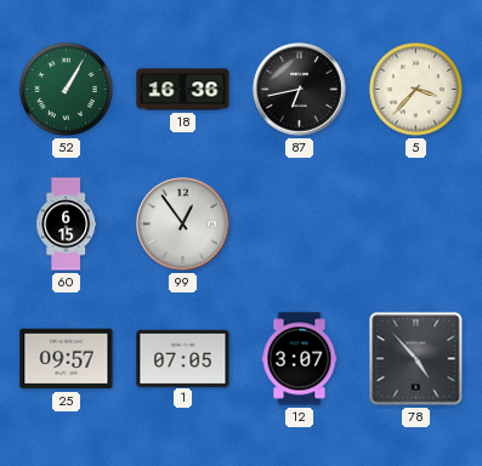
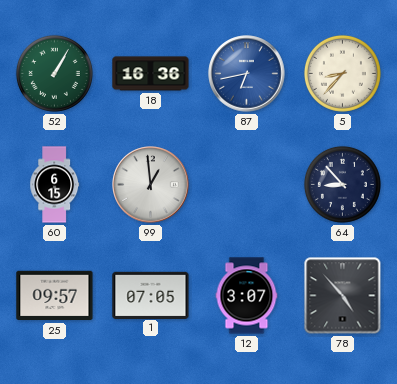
87 dial: black -> blue (247, 74)
5: 3:37 -> 8:37 (342, 73)
99: 12:54 -> 12:59 (151, 185)
64: none -> 8:53 (342, 184)
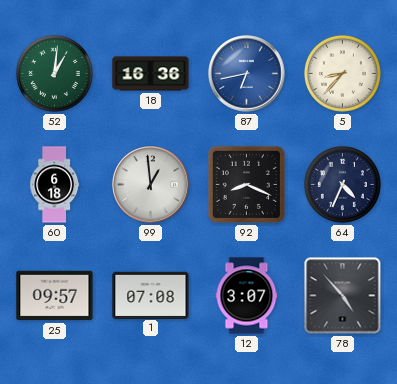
52: 1:05 -> 1:01 (54, 73)
60: 6:15 -> 6:18 (55, 185)
92: none -> 8:19 (246, 184)
64: 8:53 -> 4:34 (342, 184)
1: 07:05 -> 07:08 (151, 295)
